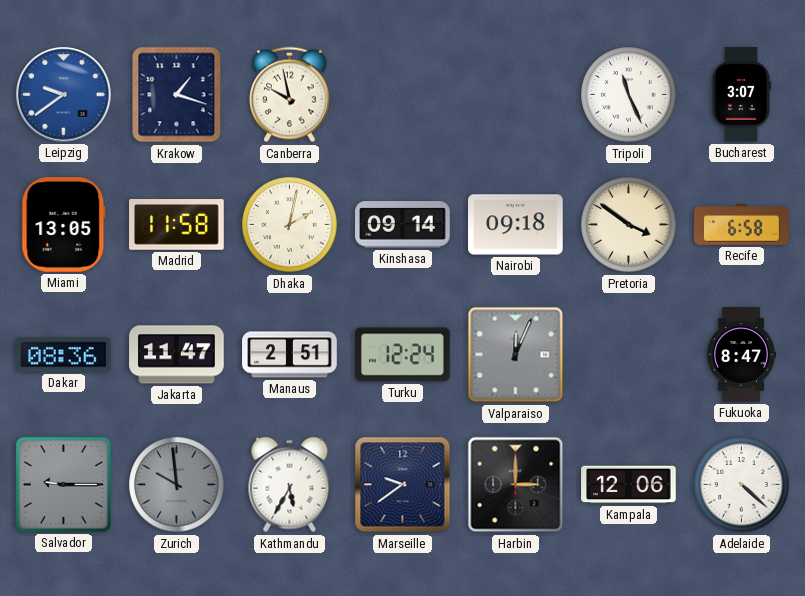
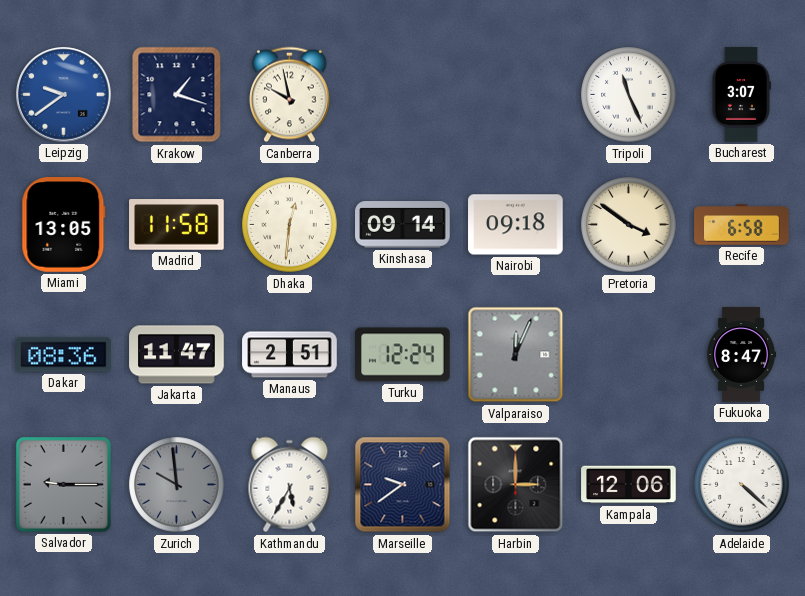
Dhaka: 2:02 -> 12:31 (290, 225)
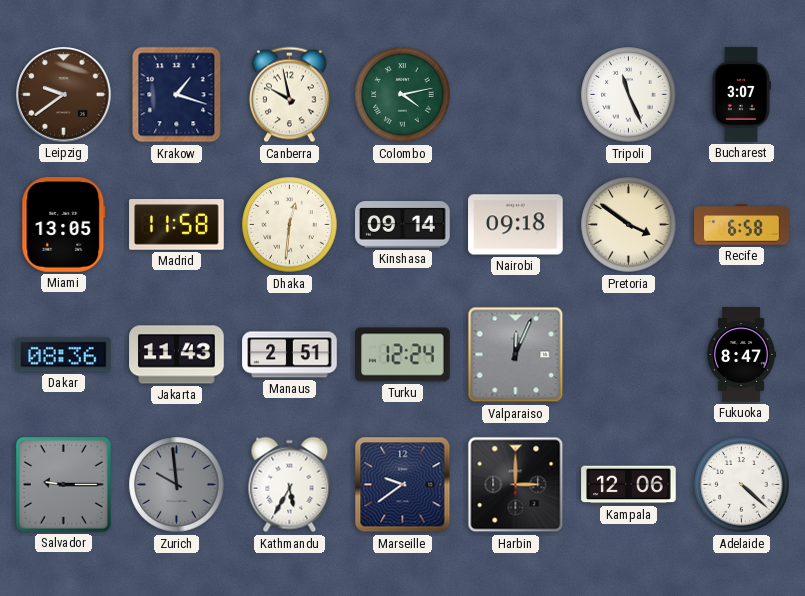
Leipzig dial: blue -> brown (64, 95)
Colombo: none -> 4:13 (403, 95)
Jakarta: 11:47 -> 11:43 (177, 355)
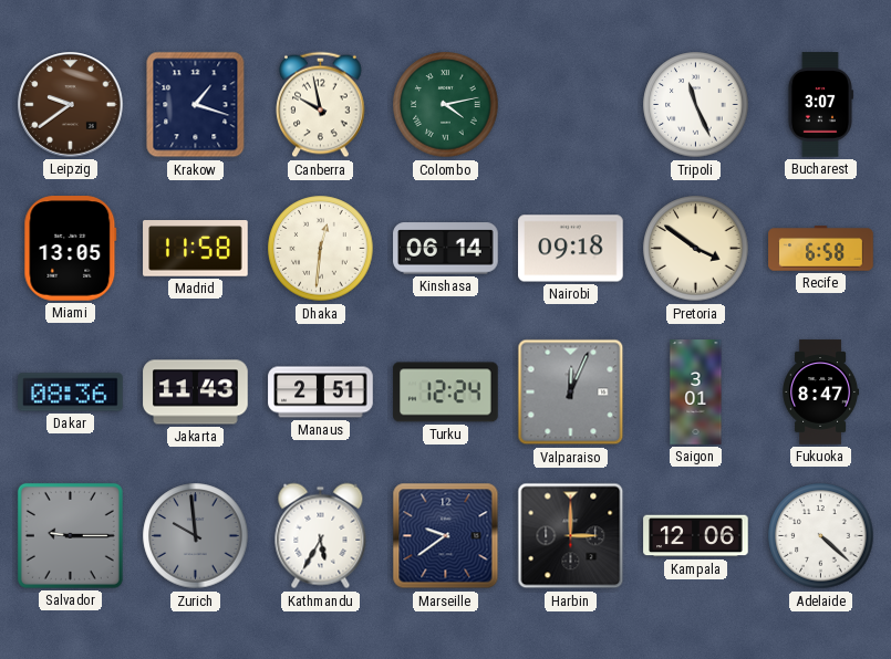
Kinshasa: 09:14 -> 06:14 (446, 249)
Saigon: none -> 3:01 (696, 393)
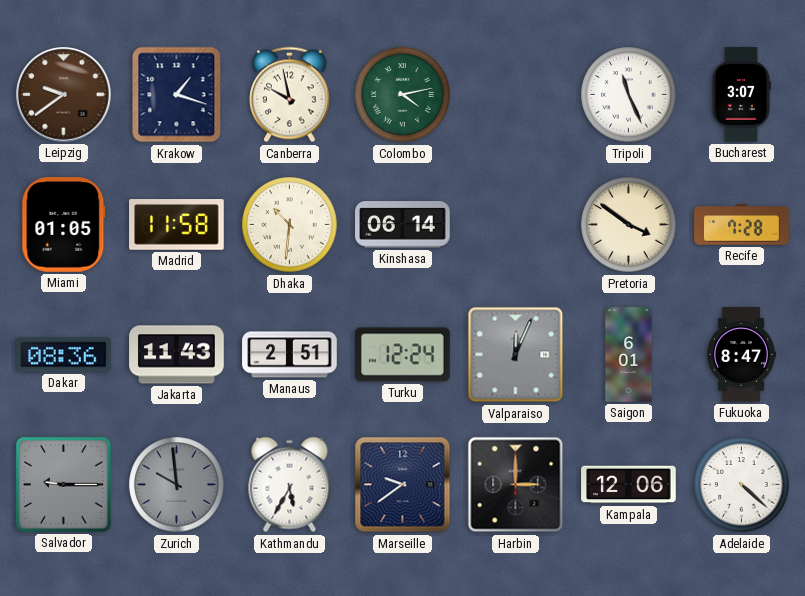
Miami: 13:05 -> 01:05 (64, 225)
Dhaka: 12:31 -> 10:31 (290, 225)
Nairobi: 09:18 -> none (571, 249)
Recife: 6:58 -> 7:28 (742, 225)
Saigon: 3:01 -> 6:01 (629, 355)
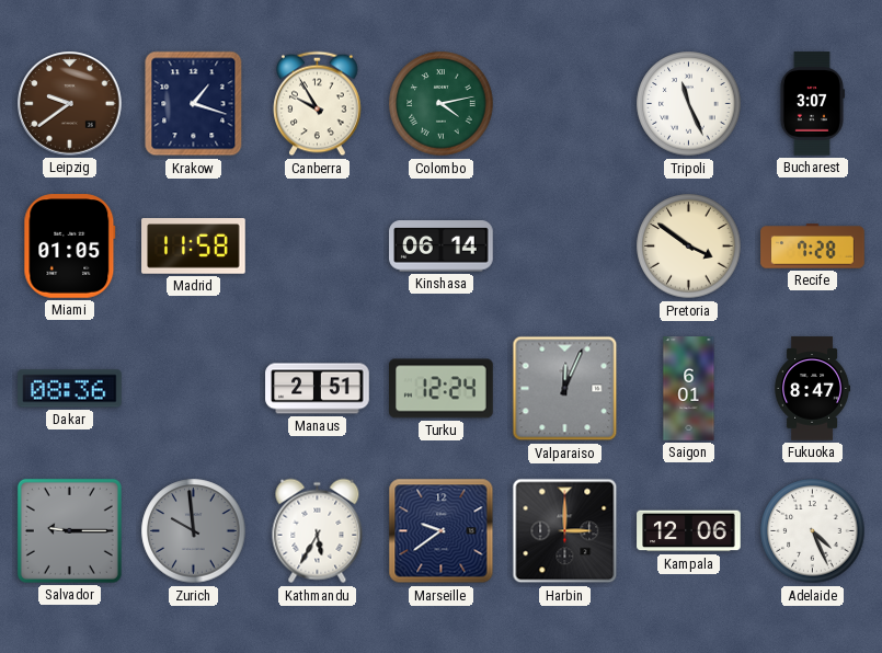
Canberra: 9:58 -> 9:55 (318, 104)
Dhaka: 10:31 -> none (290, 225)
Jakarta: 11:43 -> none (177, 355)
Adelaide: 4:22 -> 4:26 (813, 531)
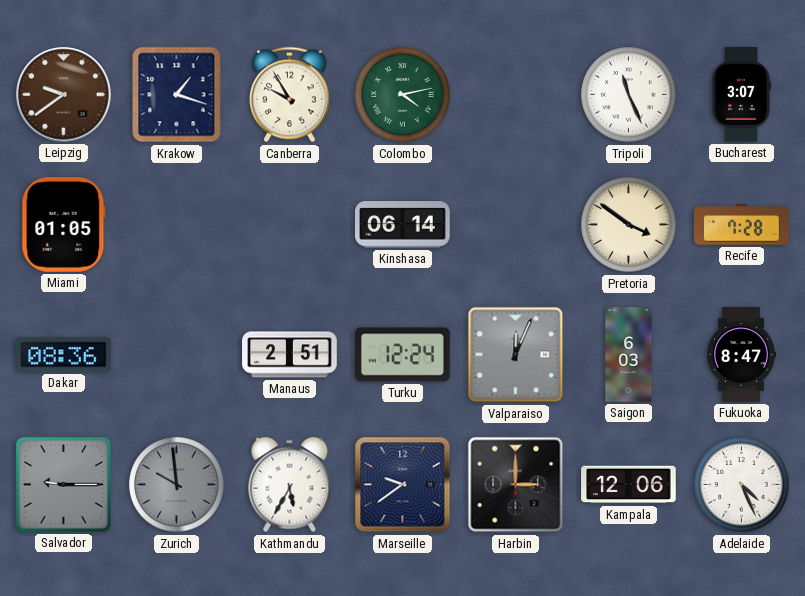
Madrid: 11:58 -> none (194, 247)
Saigon: 6:01 -> 6:03 (629, 355)
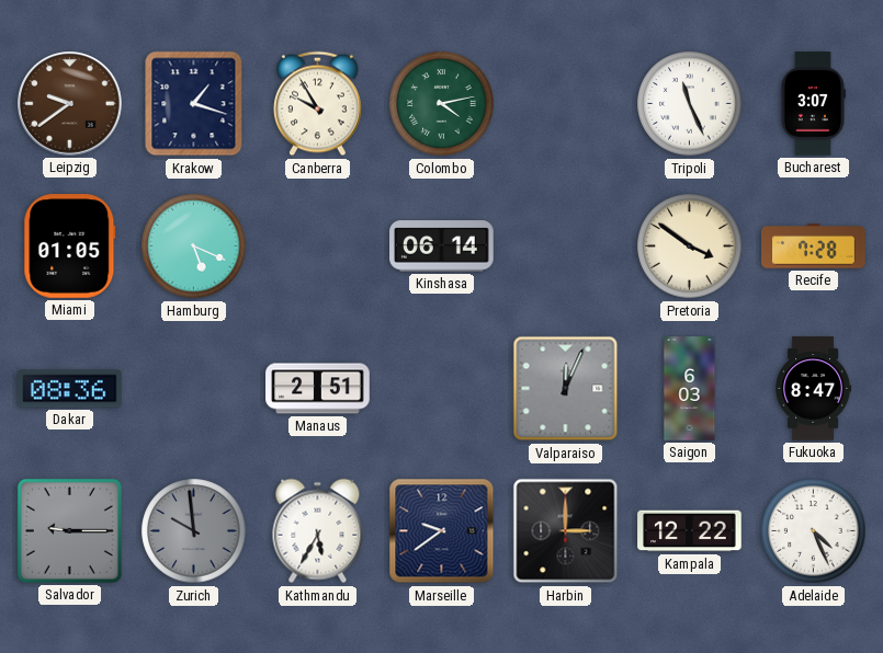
Hamburg: none -> 5:19 (194, 247)
Turku: 12:24 -> none (403, 355)
Kampala: 12:06 -> 12:22 (690, 531)
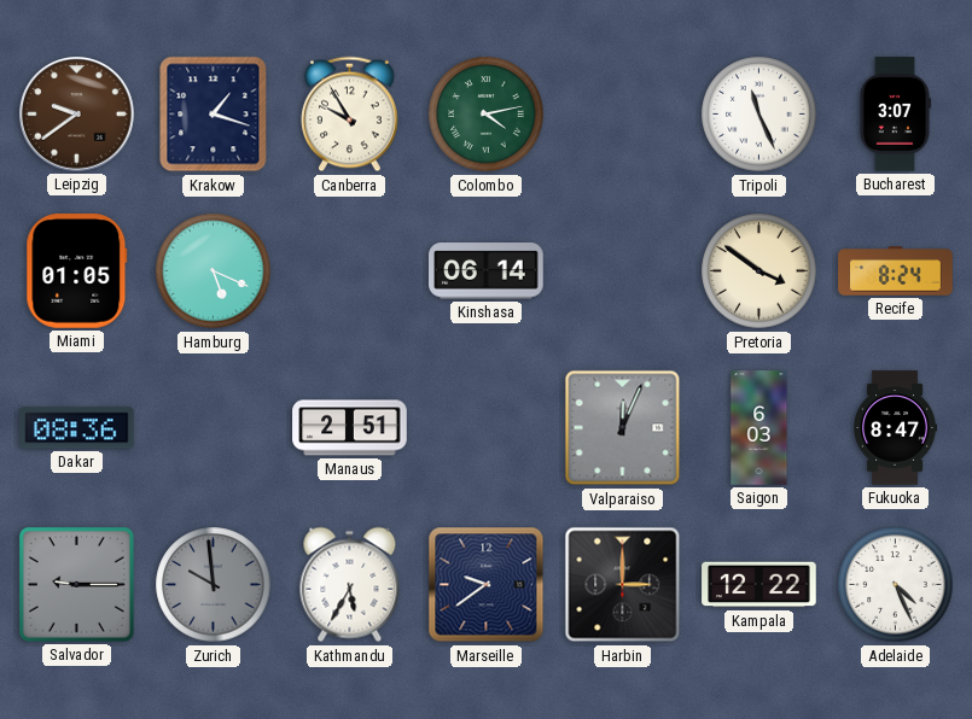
Recife: 7:28 -> 8:24 (896, 271)
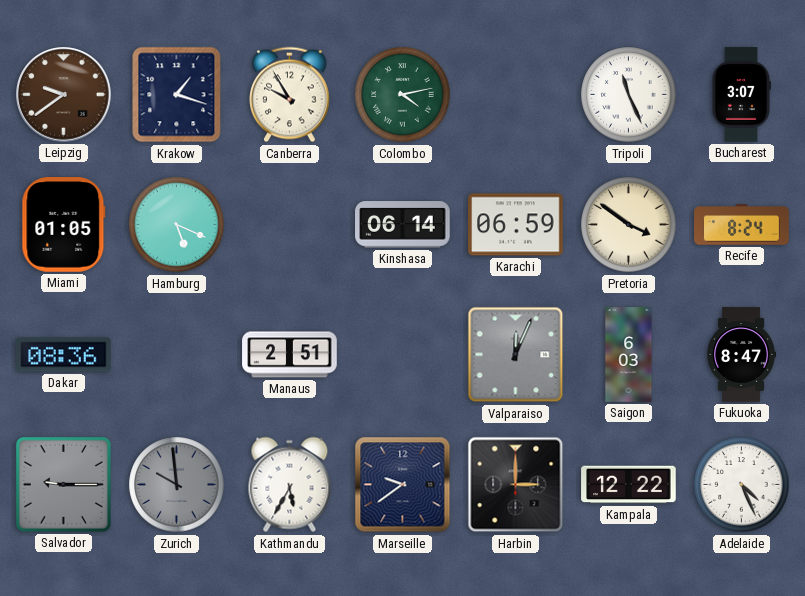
Karachi: none -> 06:59 (516, 225)
